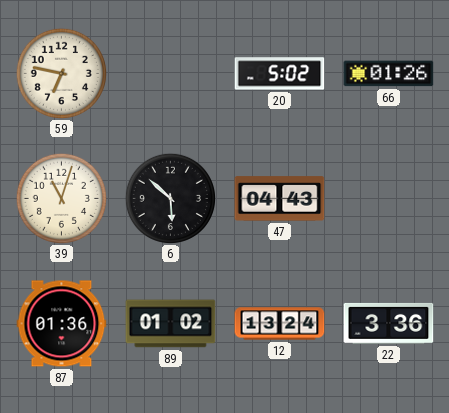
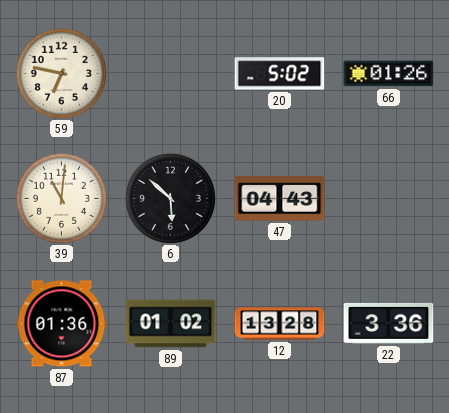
39: 11:03 -> 11:01 (61, 198)
12: 13:24 -> 13:28 (280, 324)
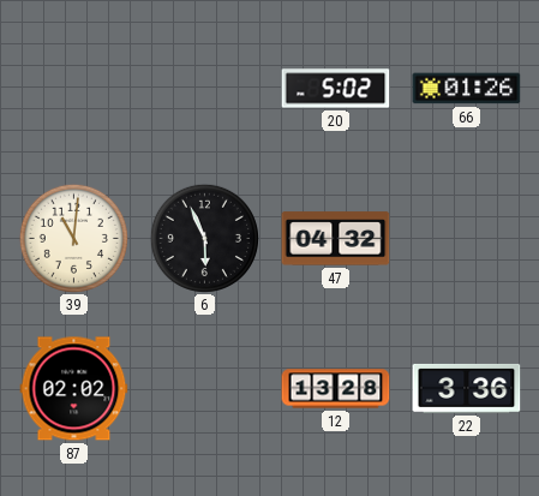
59: 6:47 -> none (61, 73)
6: 5:52 -> 5:56 (204, 238)
47: 04:43 -> 04:32 (336, 239)
87: 01:36 -> 02:02 (74, 389)
89: 01:02 -> none (171, 324)
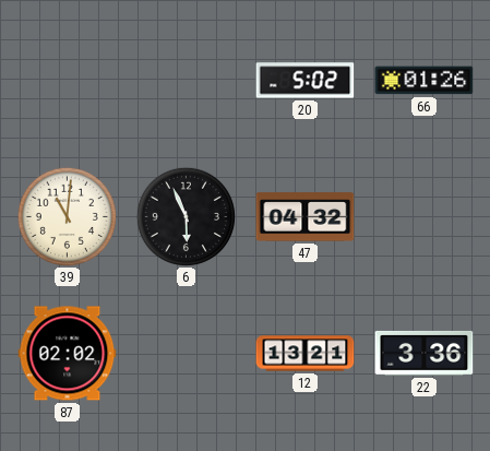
12: 13:28 -> 13:21 (306, 354)
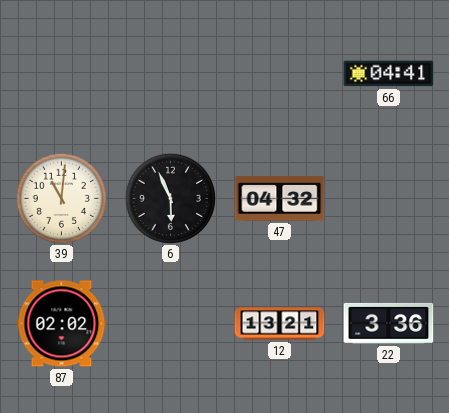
20: 5:02 -> none (306, 81)
66: 01:26 -> 04:41 (389, 74)
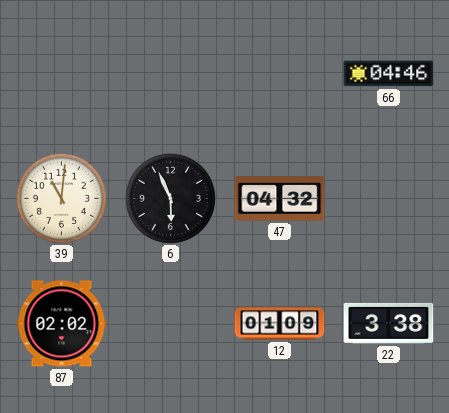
66: 04:41 -> 04:46 (389, 74)
12: 13:21 -> 01:09 (280, 324)
22: 3:36 -> 3:38 (389, 323)
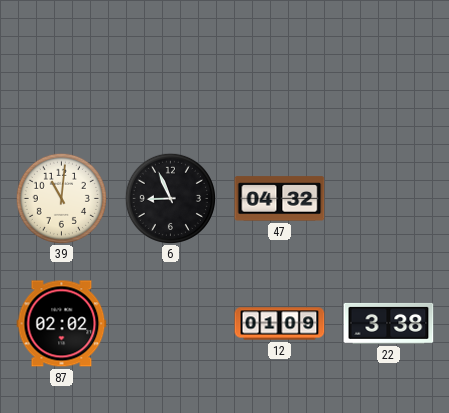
66: 04:46 -> none (389, 74)
6: 5:56 -> 8:56 (170, 198)
